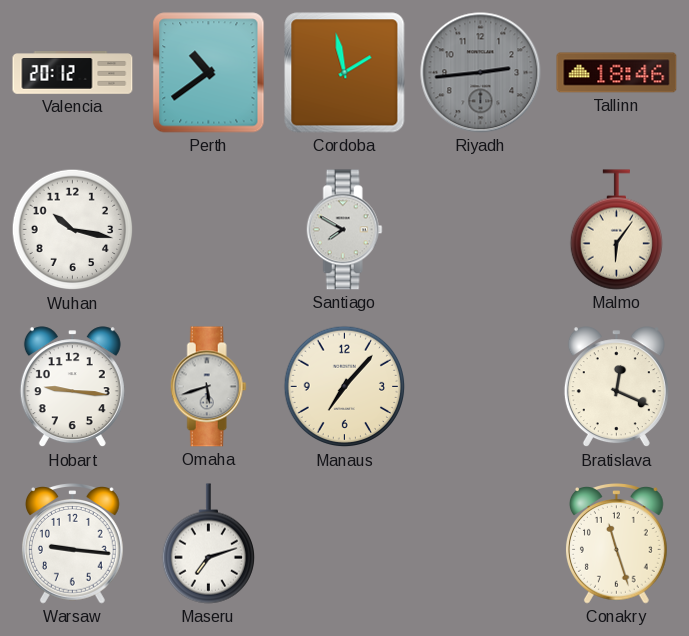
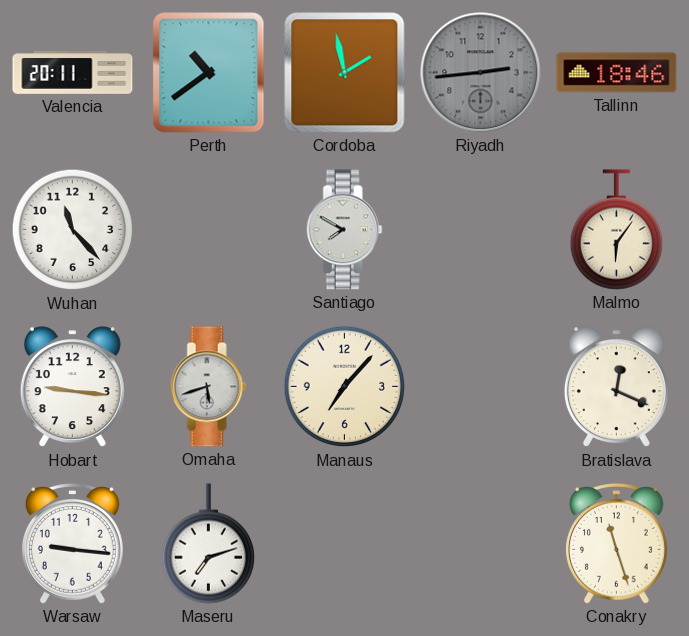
Valencia: 20:12 -> 20:11 (73, 73)
Wuhan: 10:17 -> 11:23 (73, 230)
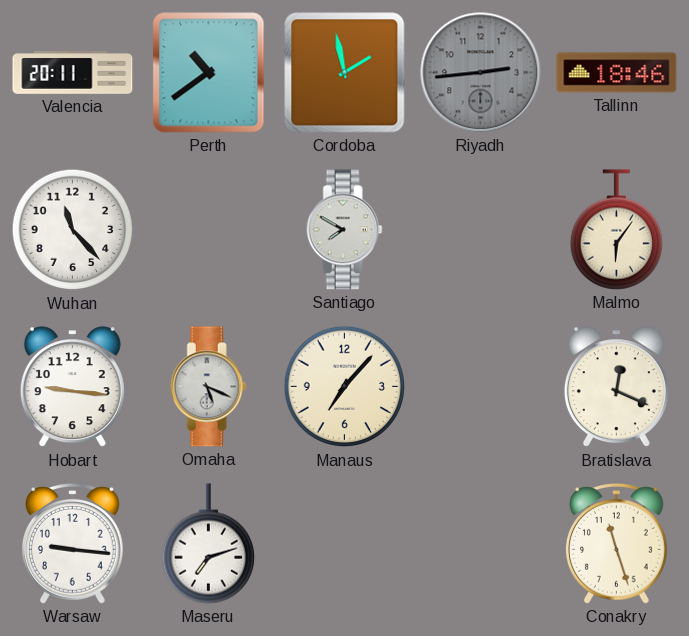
Omaha: 5:42 -> 5:19 (208, 387)
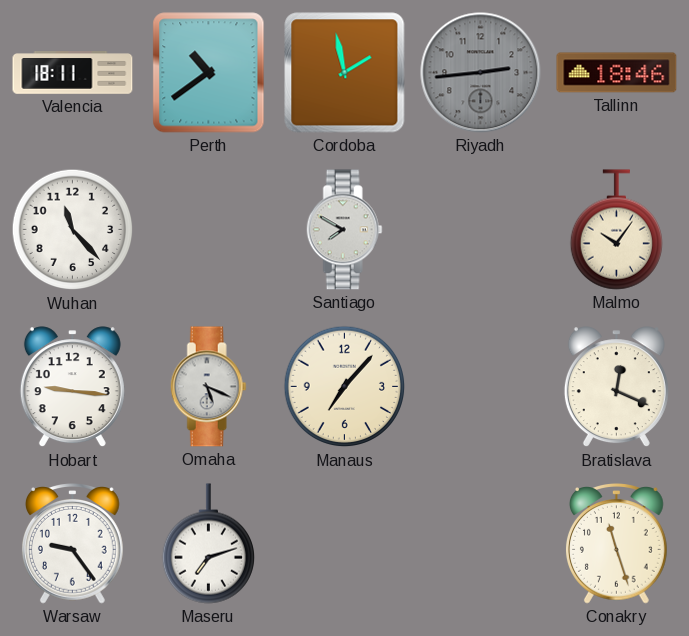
Valencia: 20:11 -> 18:11 (73, 73)
Malmo: 6:06 -> 10:06 (616, 230)
Warsaw: 9:16 -> 9:24 (72, 544)
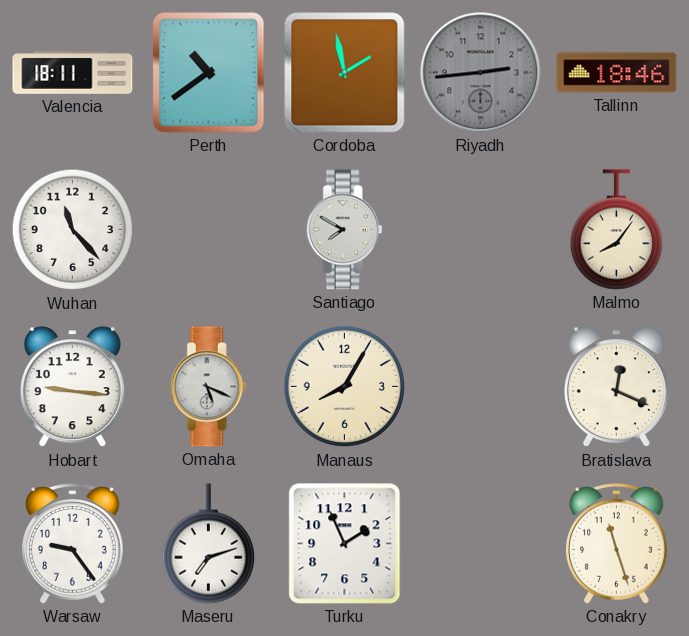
Malmo: 10:06 -> 8:06 (616, 230)
Manaus: 7:07 -> 8:05 (345, 387)
Turku: none -> 1:56 (345, 544)
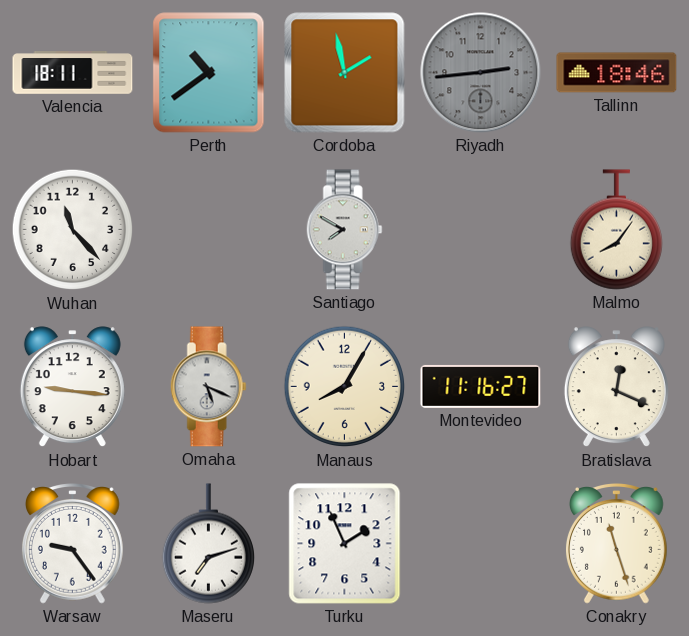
Montevideo: none -> 11:16 (481, 386)
